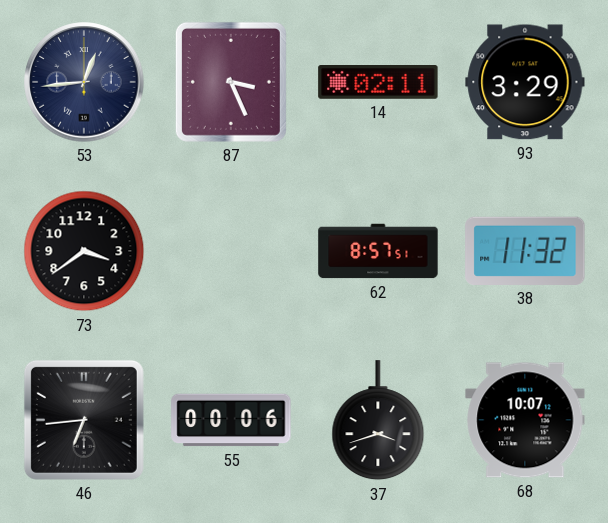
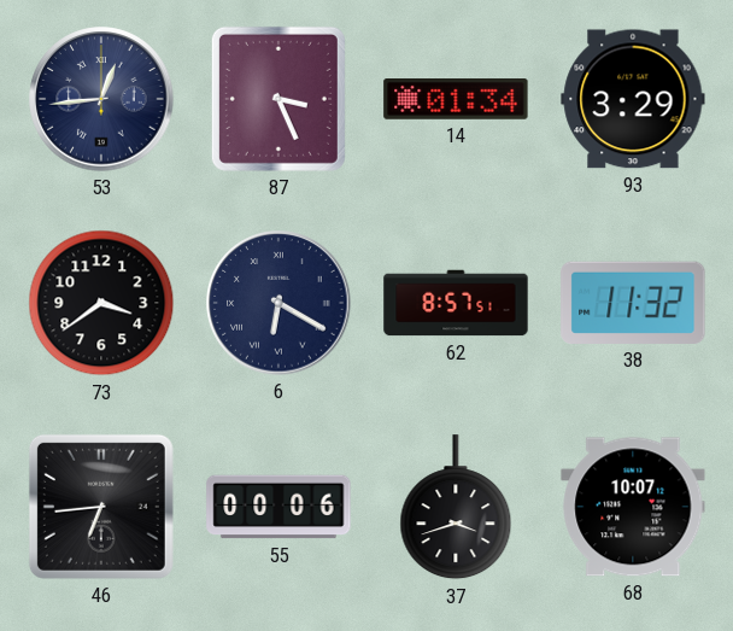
14: 02:11 -> 01:34 (456, 100)
6: none -> 6:20 (278, 303)
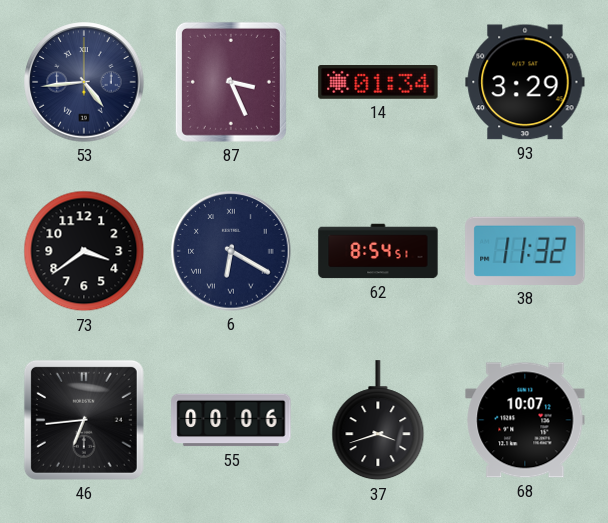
53: 12:44 -> 4:44 (84, 82)
62: 8:57 -> 8:54 (378, 251)
